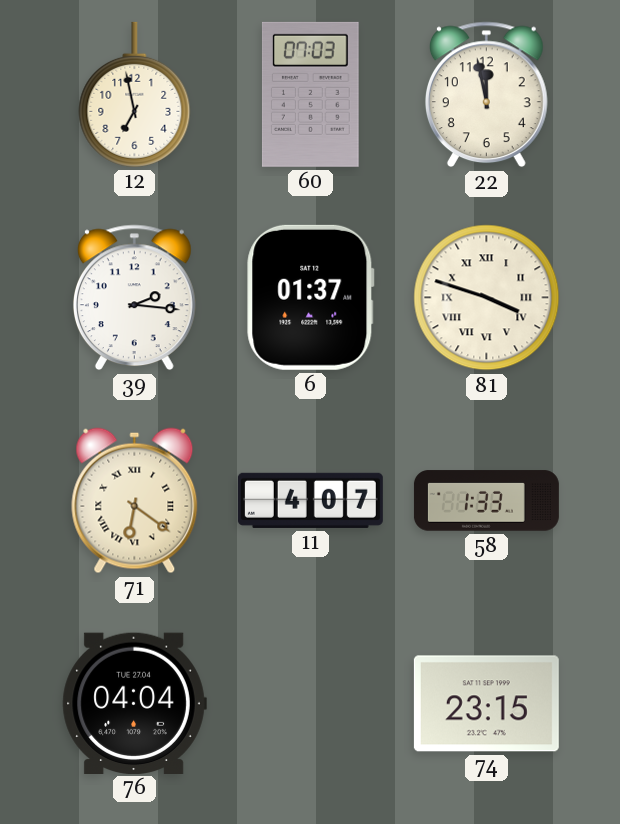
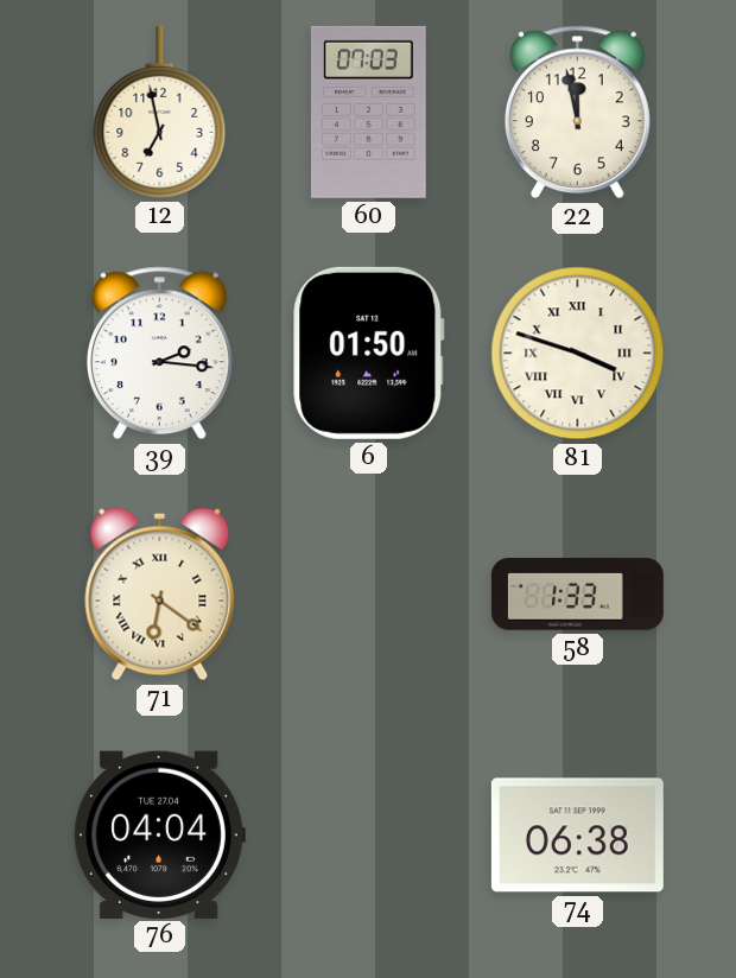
6: 01:37 -> 01:50 (369, 353)
11: 4:07 -> none (310, 500)
74: 23:15 -> 06:38 (577, 836)
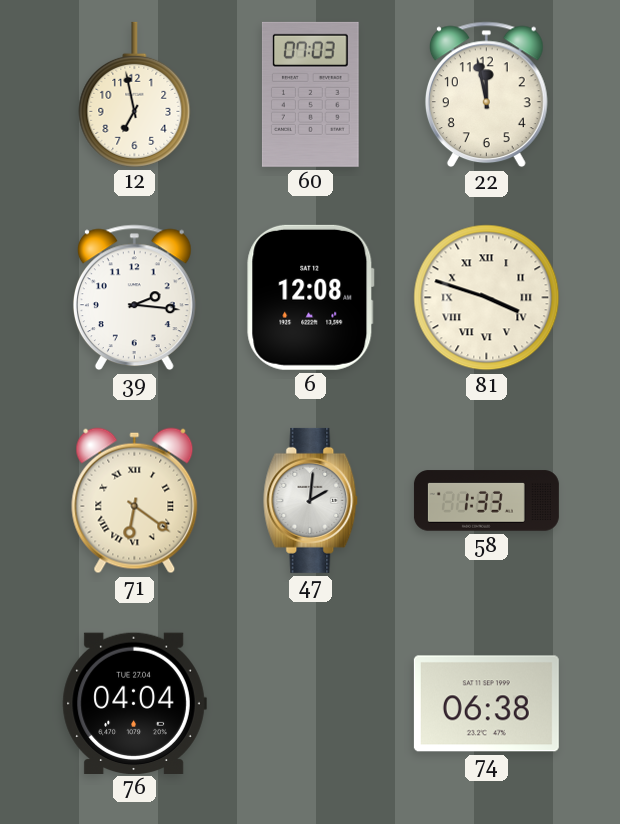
6: 01:50 -> 12:08 (311, 297)
47: none -> 2:01 (311, 500)
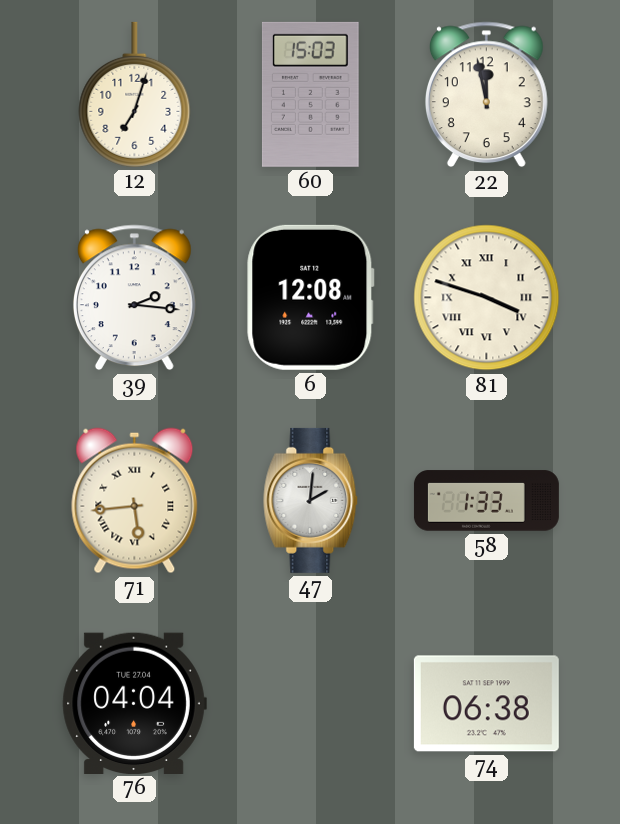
12: 6:58 -> 7:03 (135, 94)
60: 07:03 -> 15:03 (310, 94)
71: 6:21 -> 5:44 (135, 501)
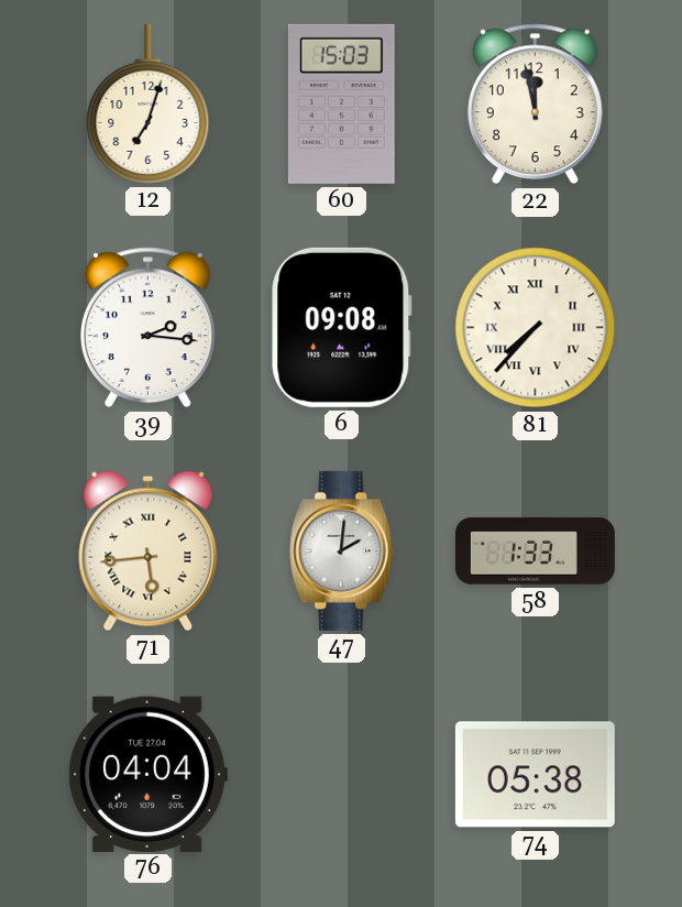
6: 12:08 -> 09:08 (342, 327)
81: 3:48 -> 7:37 (536, 328)
74: 06:38 -> 05:38 (535, 775)
